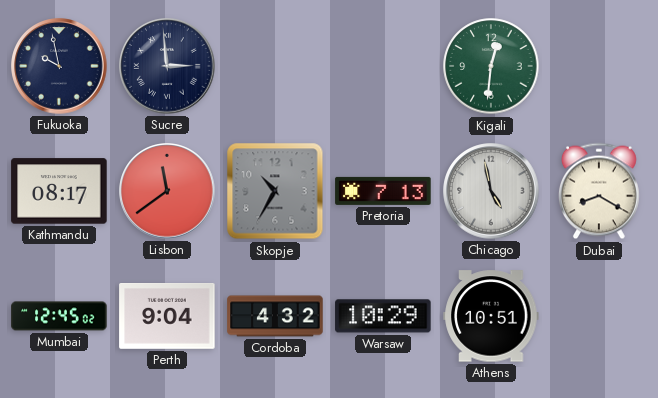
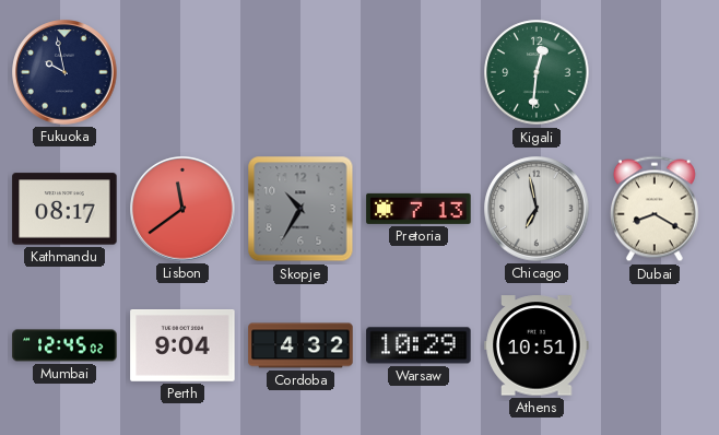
Sucre: 2:59 -> none (167, 66)
Chicago: 4:58 -> 6:58 (537, 209)
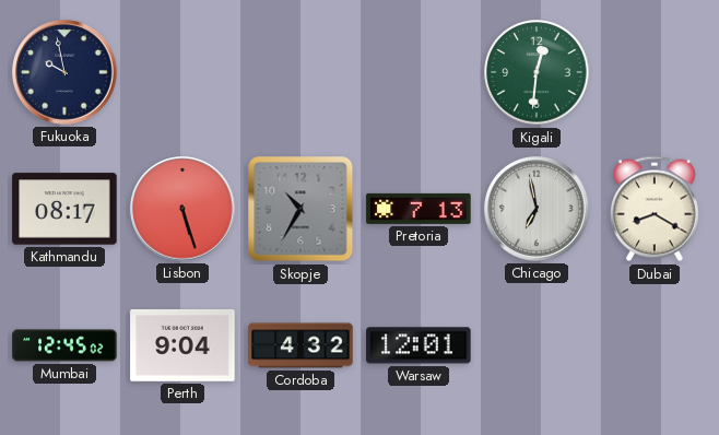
Lisbon: 11:39 -> 5:27 (182, 209)
Warsaw: 10:29 -> 12:01 (419, 345)
Athens: 10:51 -> none (537, 345)
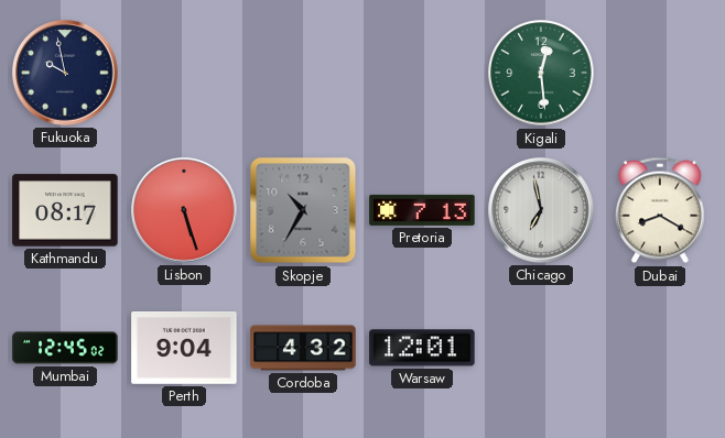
Kigali: 12:31 -> 12:29 (541, 73)
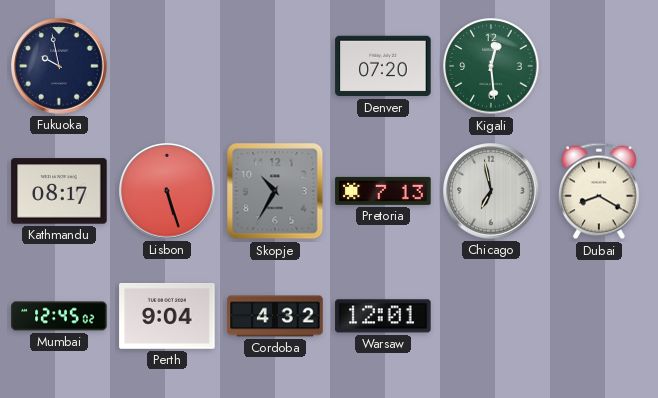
Denver: none -> 07:20 (383, 66)
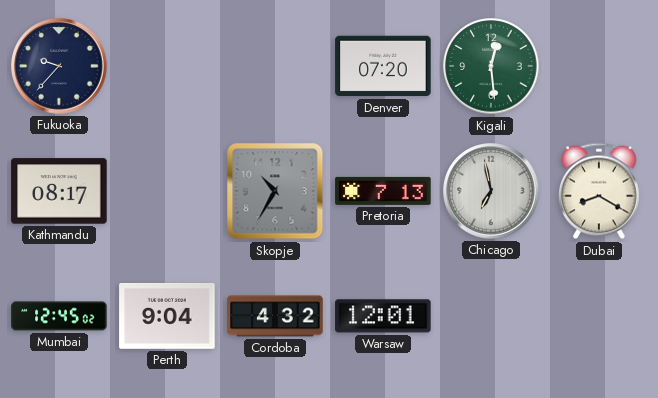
Fukuoka: 9:58 -> 9:37 (59, 66)
Lisbon: 5:27 -> none (167, 191)
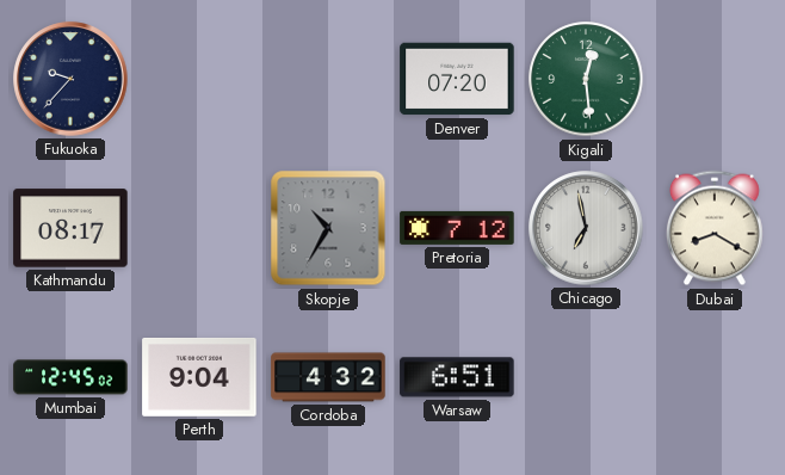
Pretoria: 7:13 -> 7:12 (457, 228)
Warsaw: 12:01 -> 6:51 (457, 377)
